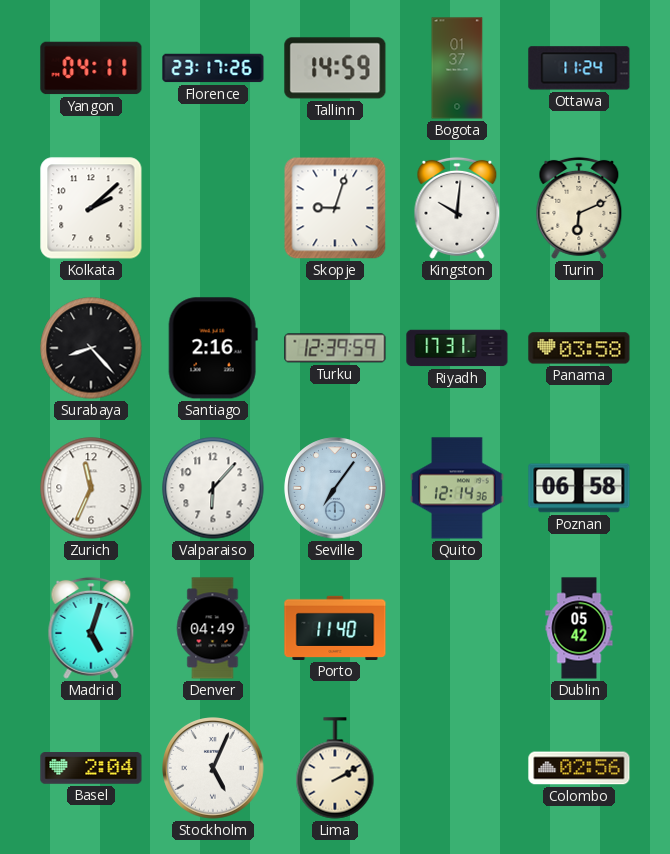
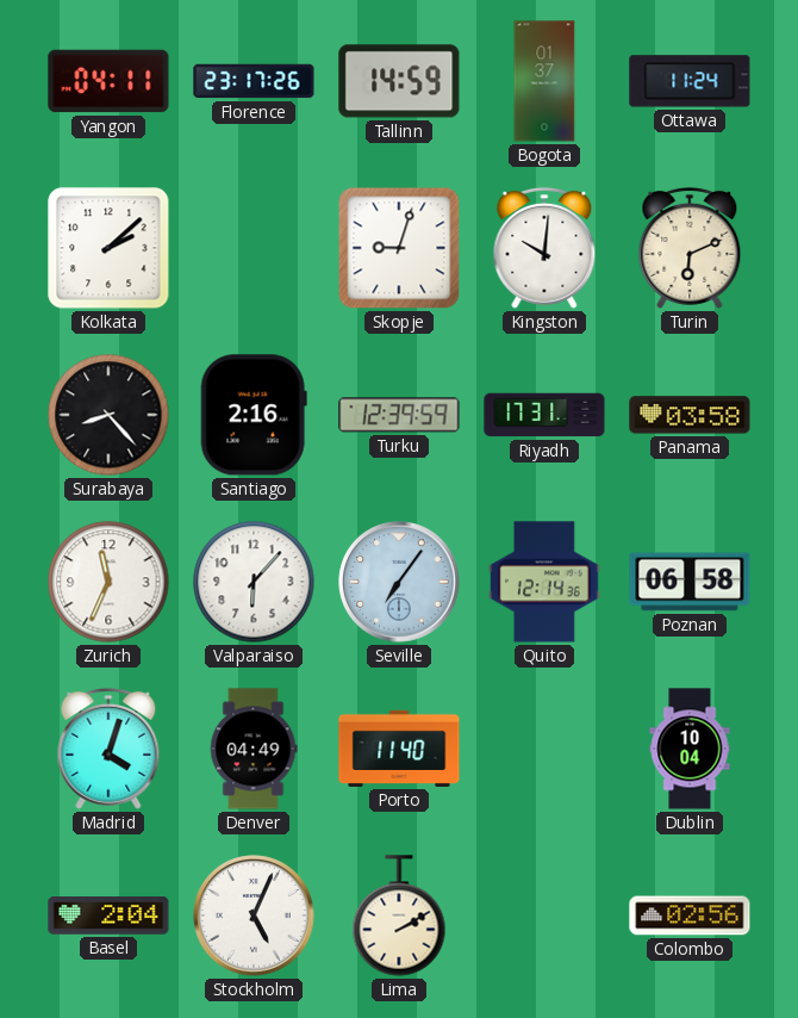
Madrid: 5:03 -> 4:03 (108, 749)
Dublin: 05:42 -> 10:04 (690, 749)
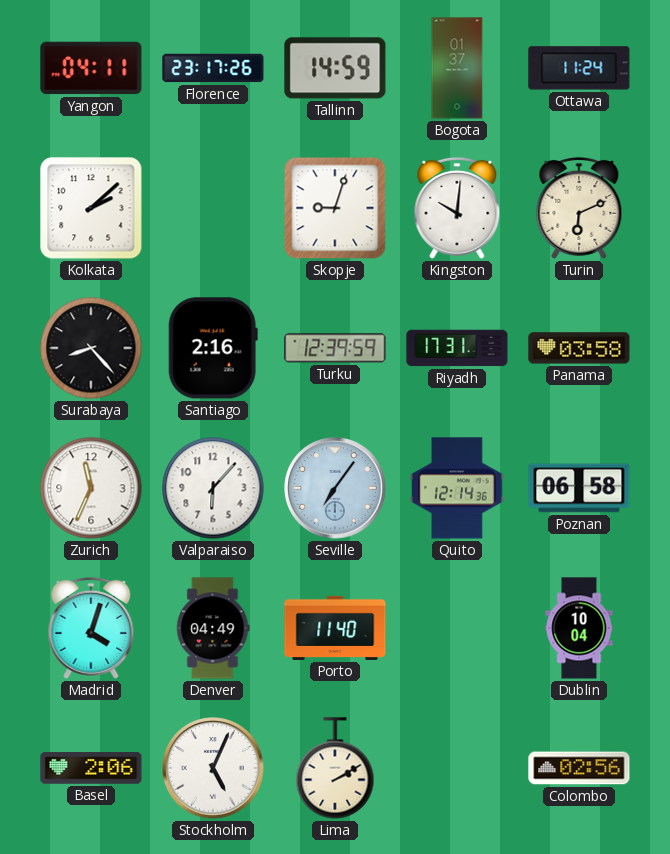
Basel: 2:04 -> 2:06 (91, 768)
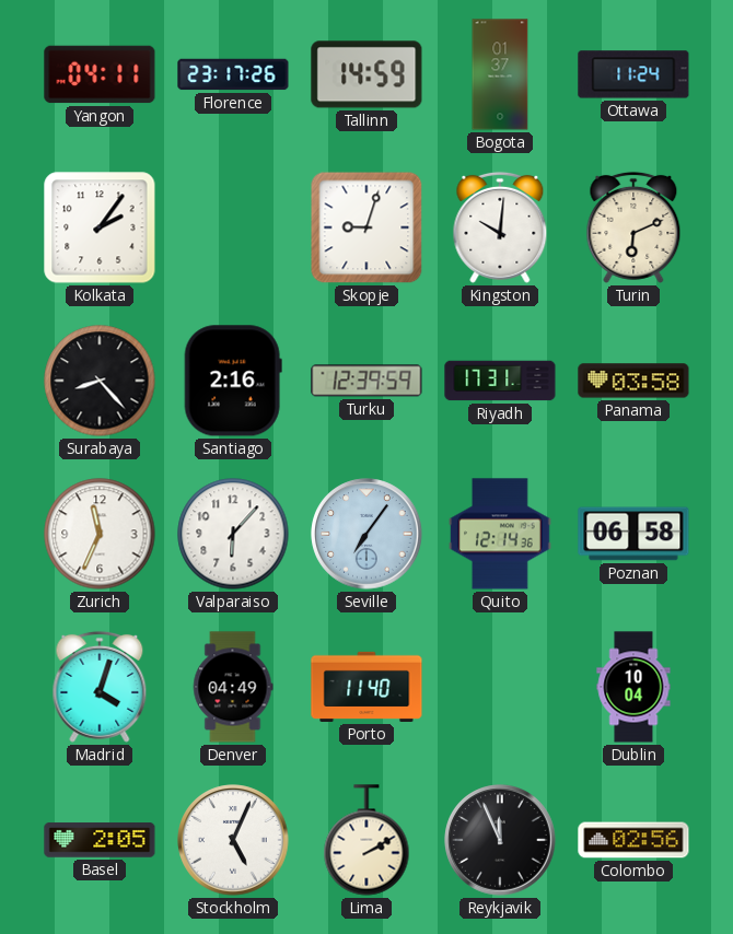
Kolkata: 2:08 -> 2:06 (100, 227)
Basel: 2:06 -> 2:05 (100, 840)
Reykjavik: none -> 11:56 (500, 840)
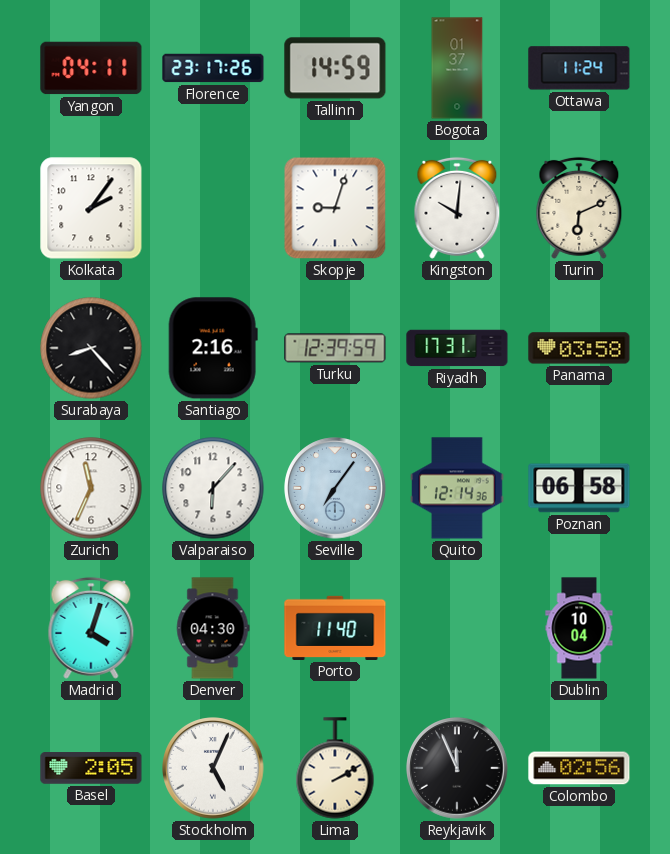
Denver: 04:49 -> 04:30 (213, 628)
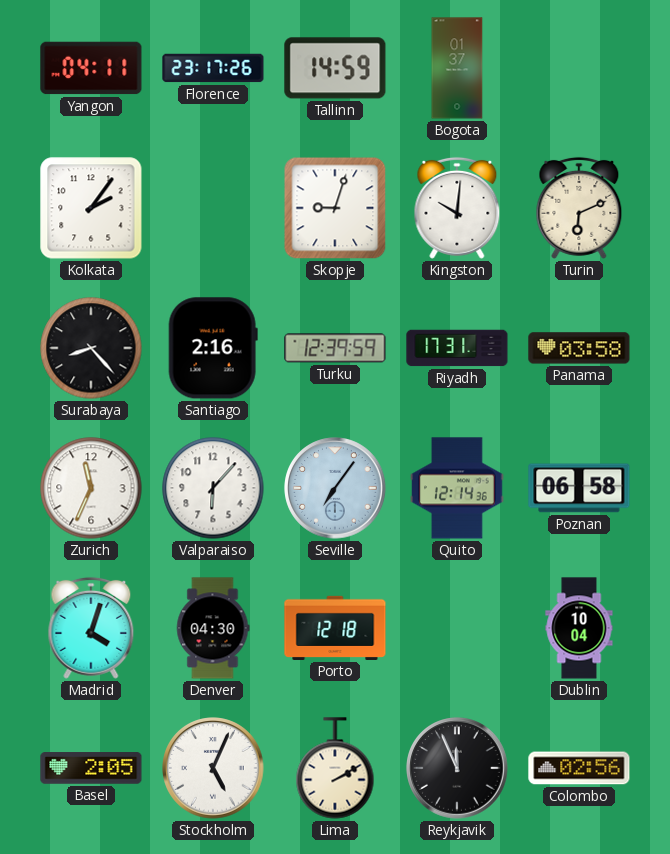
Ottawa: 11:24 -> none (579, 68)
Porto: 11:40 -> 12:18 (335, 628)
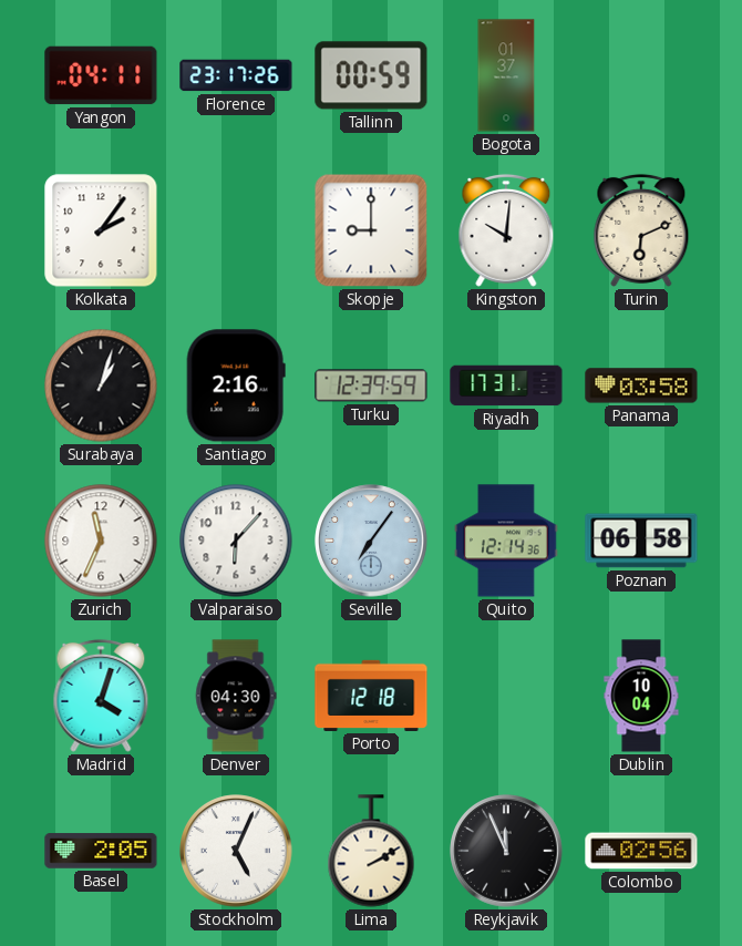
Tallinn: 14:59 -> 00:59 (371, 75)
Skopje: 9:03 -> 9:00 (371, 230)
Surabaya: 8:23 -> 1:03 (101, 385)
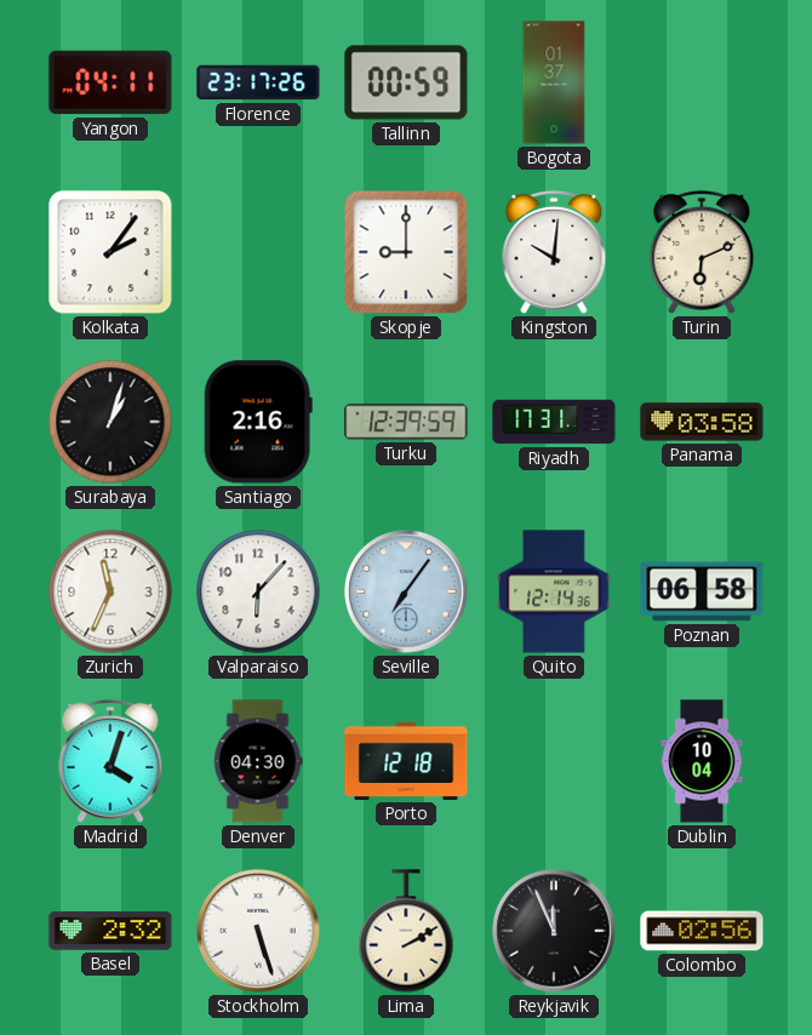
Basel: 2:05 -> 2:32 (110, 931)
Stockholm: 5:04 -> 5:27 (258, 931)
